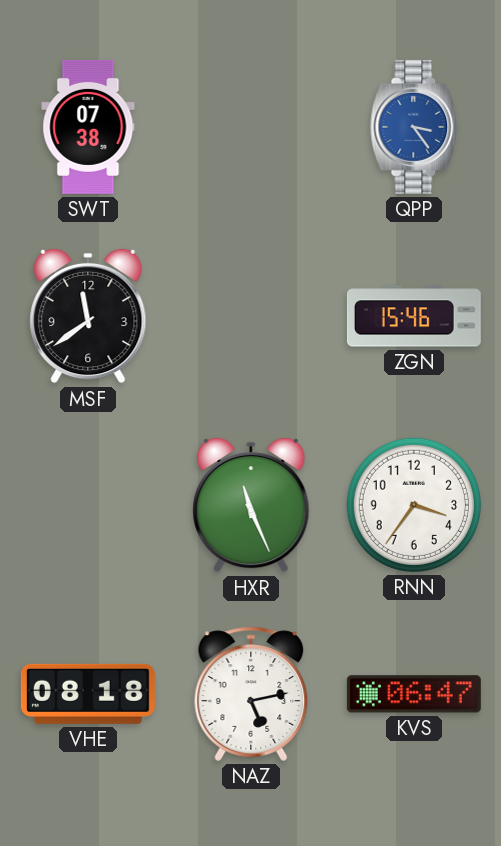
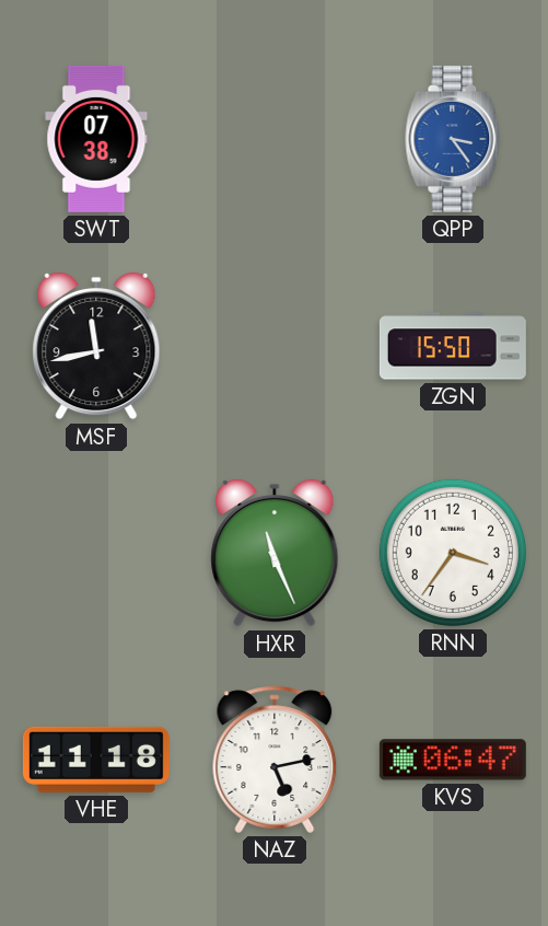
MSF: 11:39 -> 11:43 (96, 346)
ZGN: 15:46 -> 15:50 (453, 346)
VHE: 08:18 -> 11:18 (96, 760)
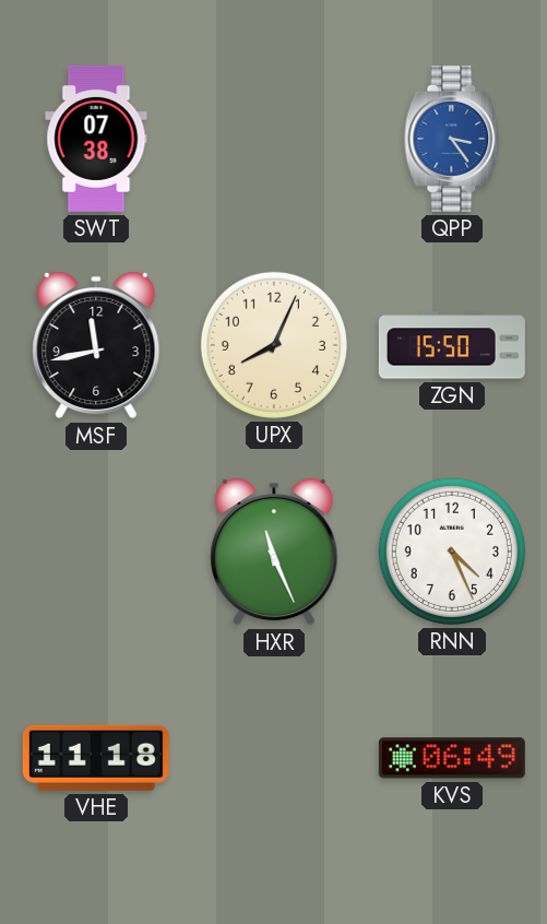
UPX: none -> 8:04 (274, 345)
RNN: 3:36 -> 4:26 (452, 552)
NAZ: 5:13 -> none (275, 760)
KVS: 06:47 -> 06:49 (452, 758)
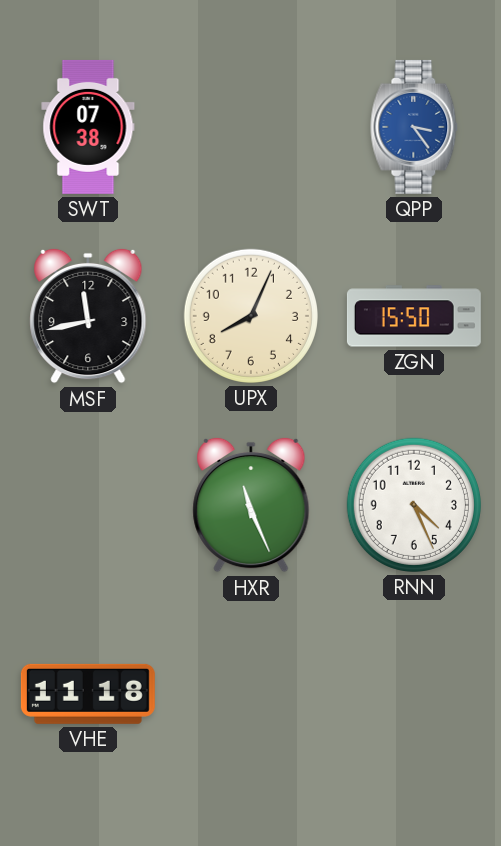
KVS: 06:49 -> none (452, 758)
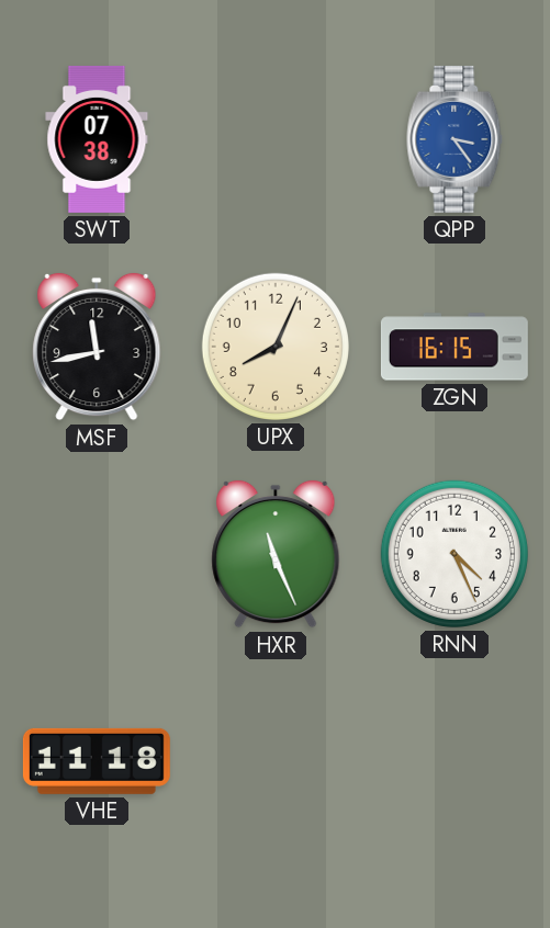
ZGN: 15:50 -> 16:15 (454, 347)
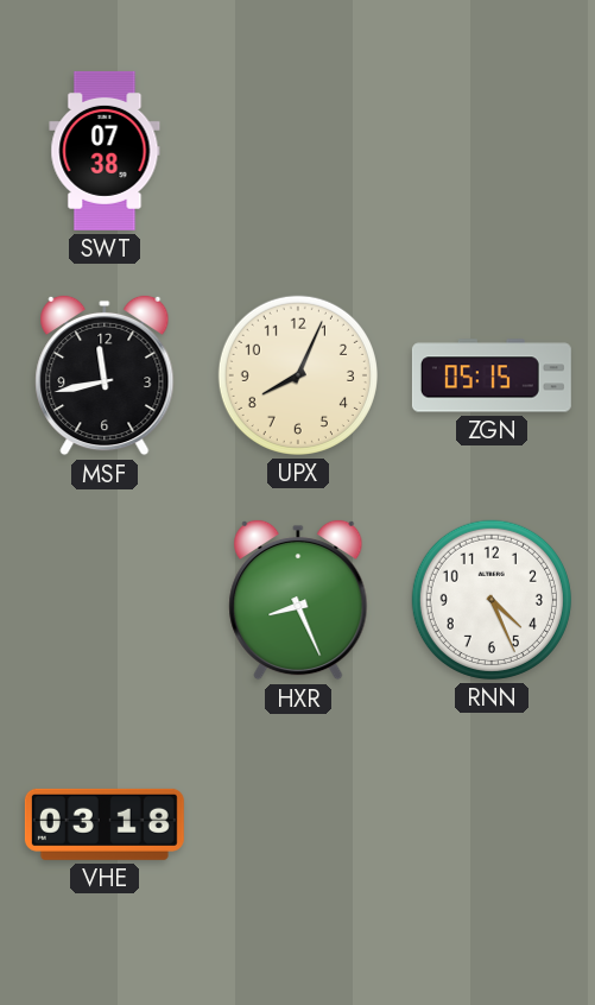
QPP: 3:24 -> none (454, 139)
ZGN: 16:15 -> 05:15 (492, 375)
HXR: 11:26 -> 8:26 (298, 600)
VHE: 11:18 -> 03:18 (105, 824)
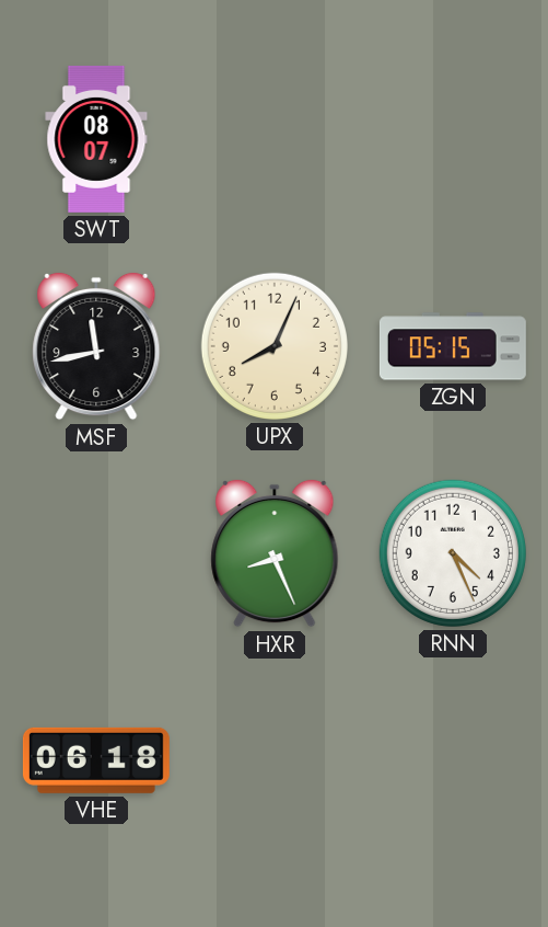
SWT: 07:38 -> 08:07 (96, 139)
VHE: 03:18 -> 06:18 (96, 760)
